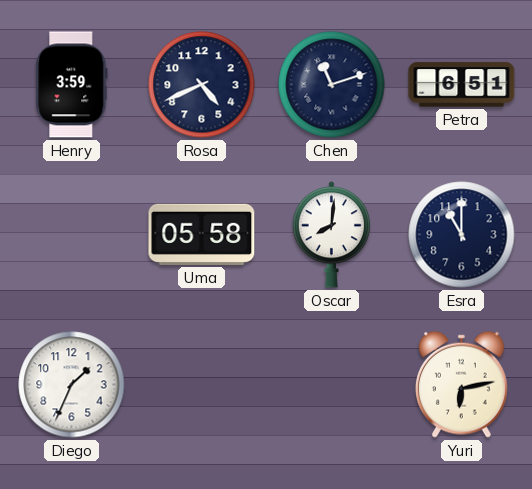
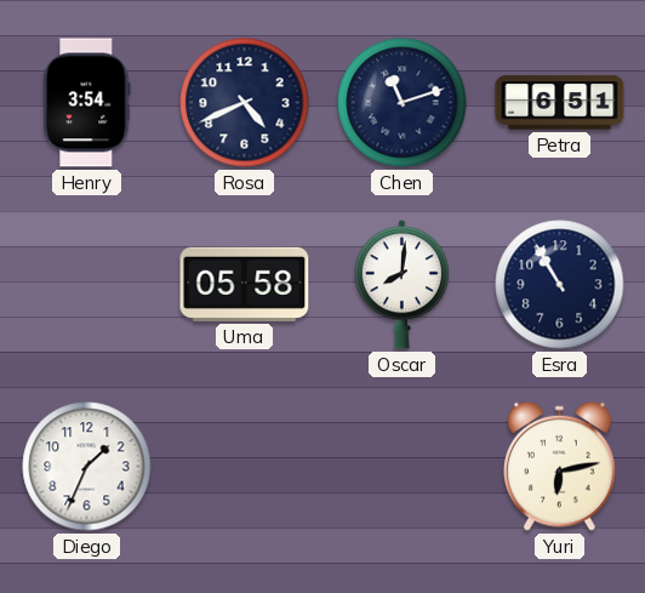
Henry: 3:59 -> 3:54 (87, 103)
Esra: 11:00 -> 10:55 (560, 285)
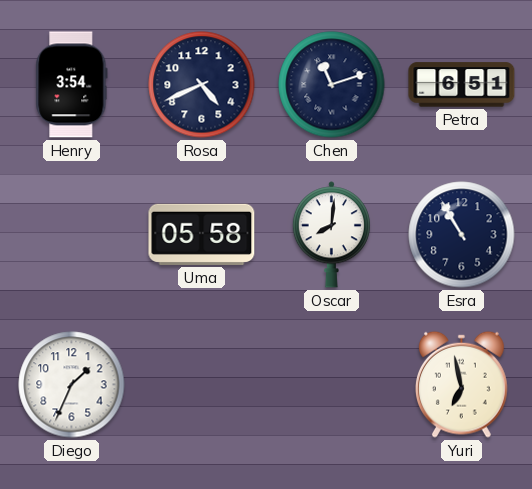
Yuri: 6:13 -> 6:58 (462, 384)
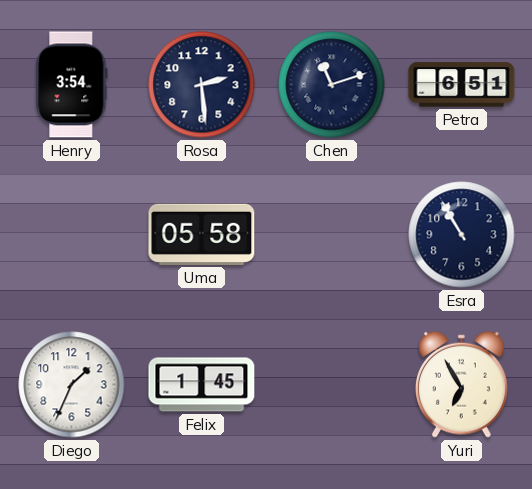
Rosa: 4:41 -> 2:29 (202, 85)
Oscar: 8:01 -> none (331, 235)
Felix: none -> 1:45 (202, 385)
Yuri: 6:58 -> 6:55 (462, 384)
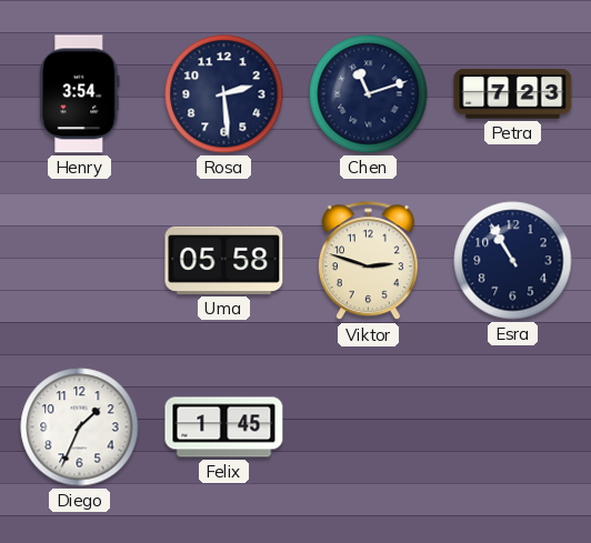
Petra: 6:51 -> 7:23 (513, 94)
Viktor: none -> 2:48 (368, 261)
Yuri: 6:55 -> none (462, 384)
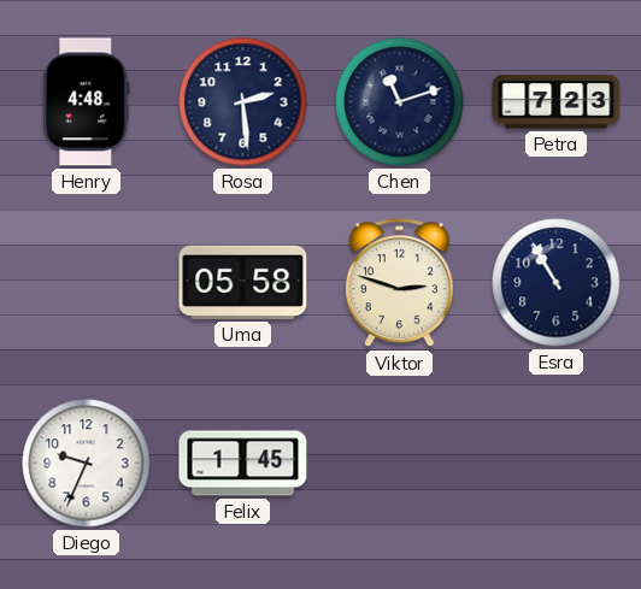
Henry: 3:54 -> 4:48 (87, 102)
Diego: 1:34 -> 9:34 (87, 464)
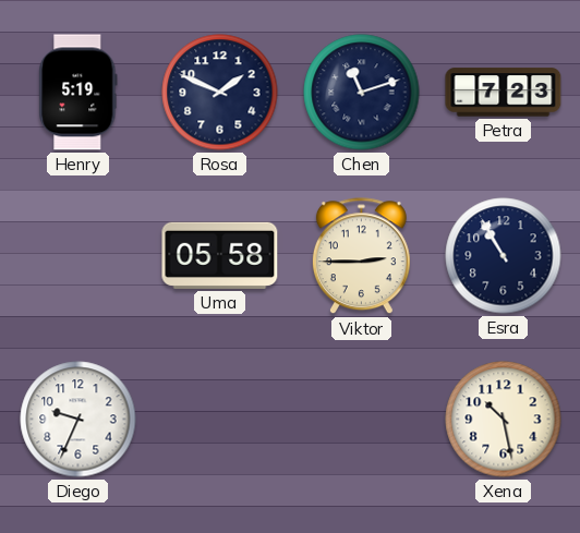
Henry: 4:48 -> 5:19 (78, 93)
Rosa: 2:29 -> 1:49 (220, 93)
Viktor: 2:48 -> 2:45 (361, 256)
Felix: 1:45 -> none (243, 464)
Xena: none -> 10:28 (504, 420)
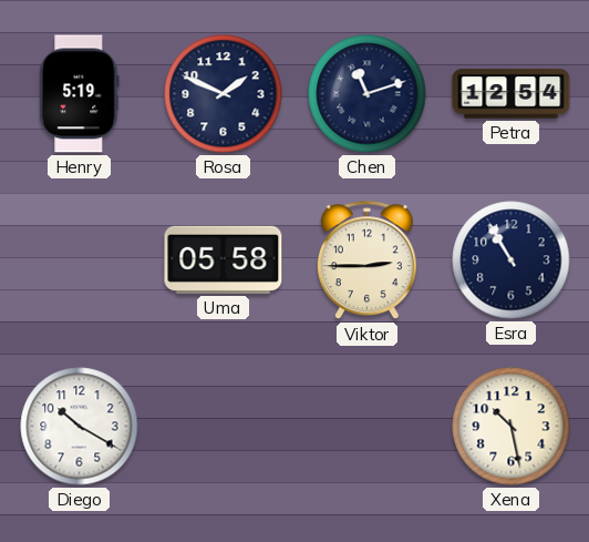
Petra: 7:23 -> 12:54 (512, 94)
Diego: 9:34 -> 10:20 (80, 427)
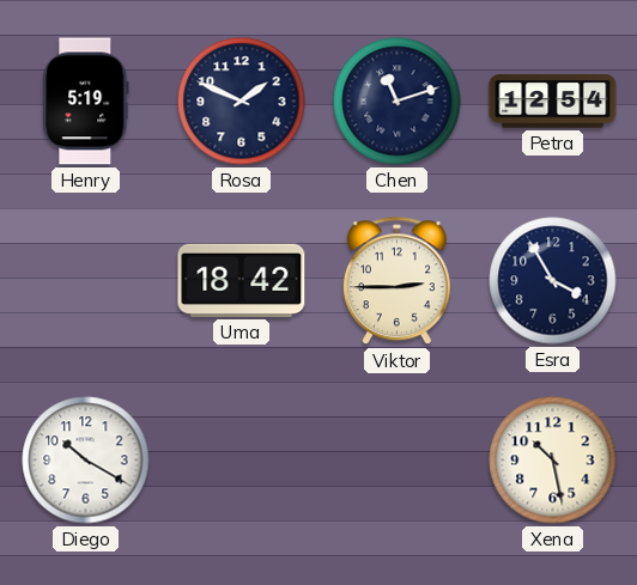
Uma: 05:58 -> 18:42 (242, 280)
Esra: 10:55 -> 3:55 (553, 281)
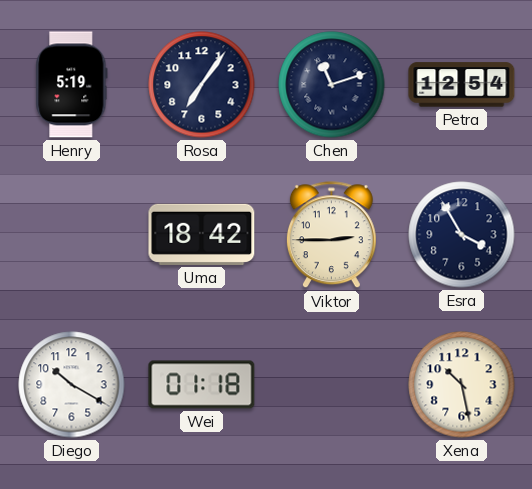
Rosa: 1:49 -> 7:06 (202, 85)
Wei: none -> 01:18 (202, 385)
